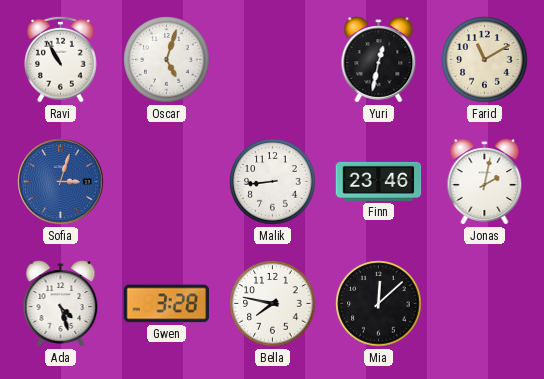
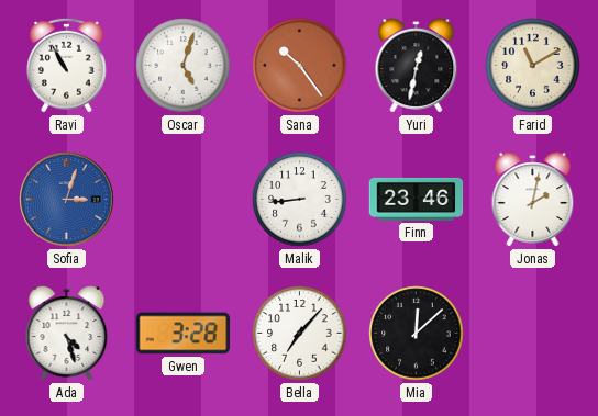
Sana: none -> 10:24 (300, 66)
Bella: 7:47 -> 7:07 (300, 334)
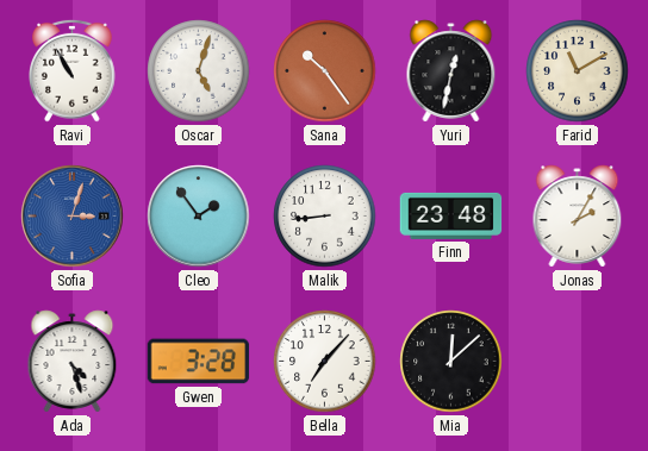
Cleo: none -> 1:54 (199, 217)
Finn: 23:46 -> 23:48 (451, 215)
Jonas: 2:02 -> 2:05 (578, 217)
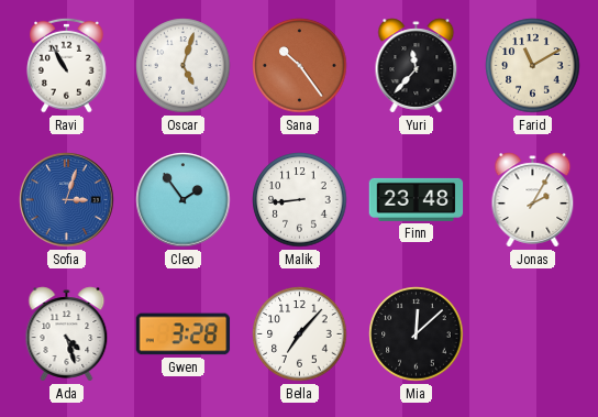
Yuri: 12:32 -> 11:37 (417, 66)
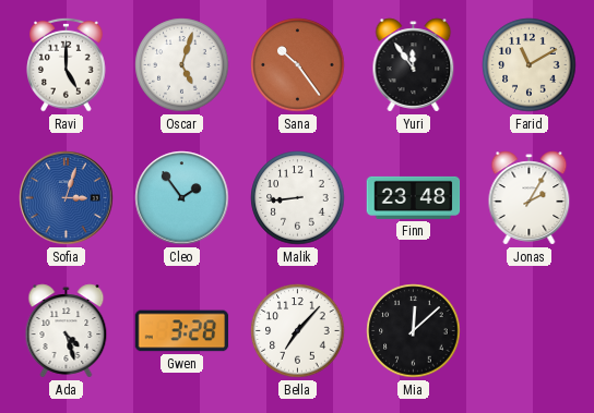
Ravi: 10:55 -> 5:00 (67, 64)
Yuri: 11:37 -> 11:54 (414, 65)
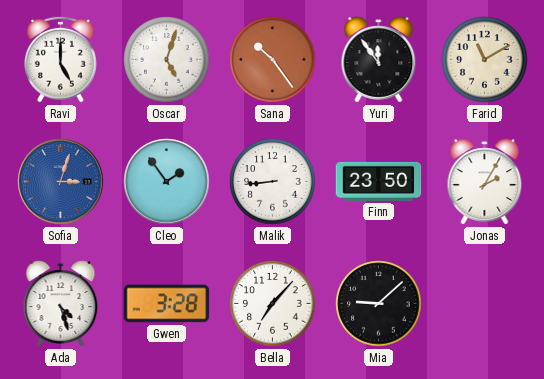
Finn: 23:48 -> 23:50 (379, 181)
Mia: 12:08 -> 9:08 (379, 304)
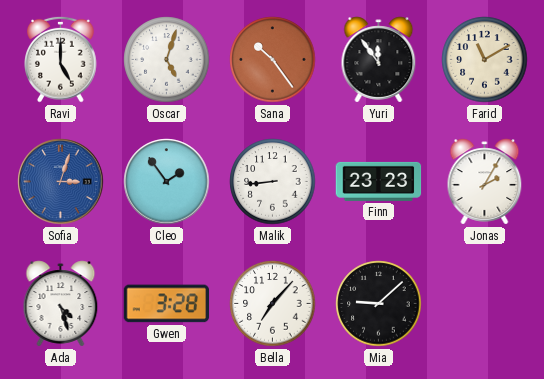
Finn: 23:50 -> 23:23 (379, 181)
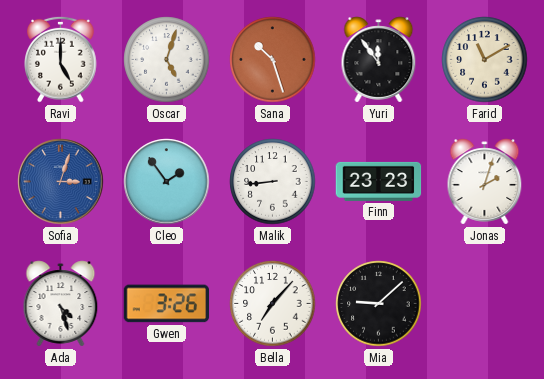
Sana: 10:24 -> 10:27 (273, 60)
Jonas: 2:05 -> 2:03 (485, 182)
Gwen: 3:28 -> 3:26 (167, 304)
